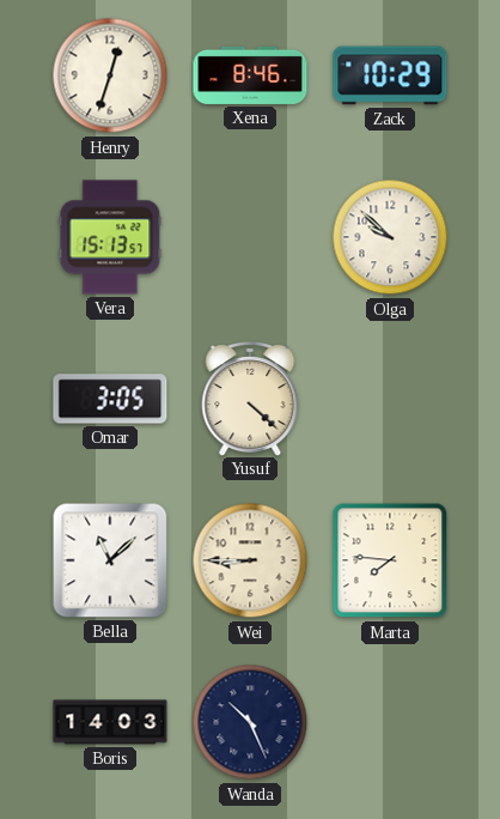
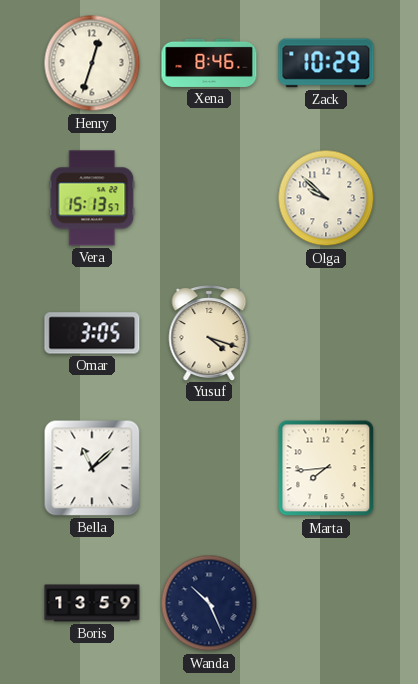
Yusuf: 4:22 -> 4:18 (209, 333)
Wei: 8:45 -> none (250, 560)
Marta: 7:46 -> 7:44 (326, 468)
Boris: 14:03 -> 13:59 (92, 603)
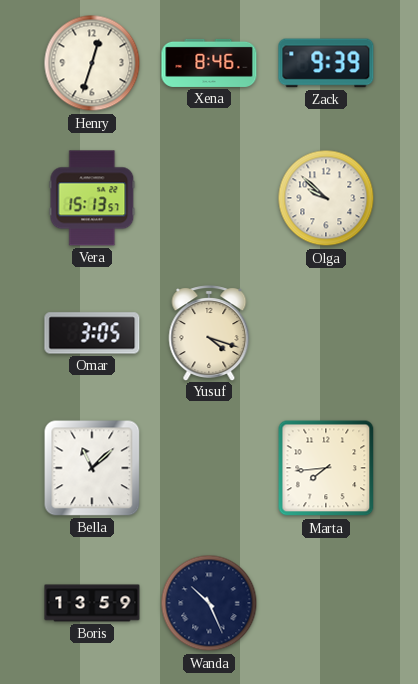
Zack: 10:29 -> 9:39 (326, 63)
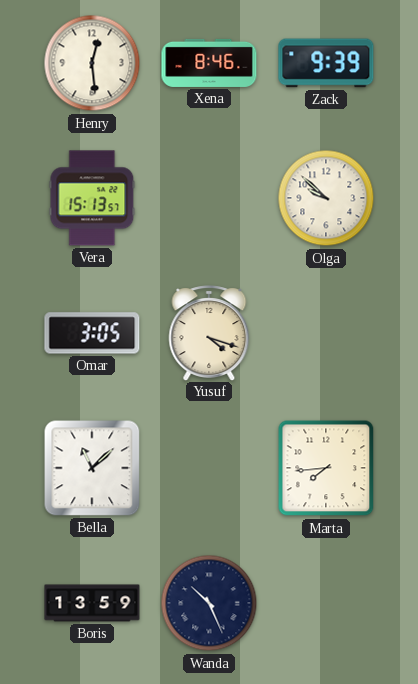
Henry: 12:33 -> 12:29 (92, 63)
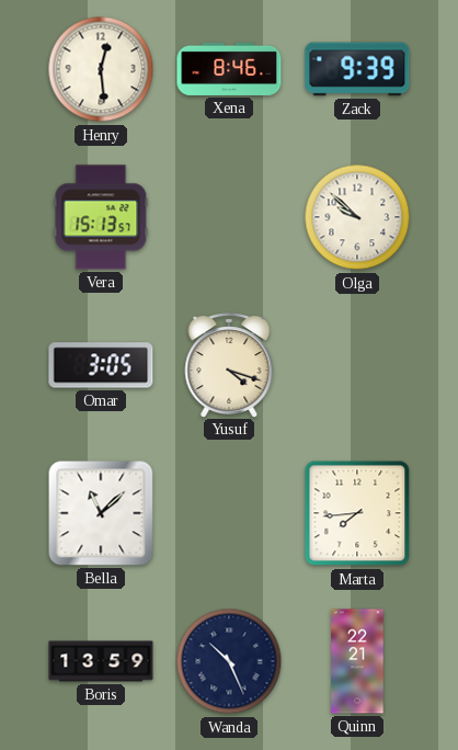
Quinn: none -> 22:21 (357, 661)
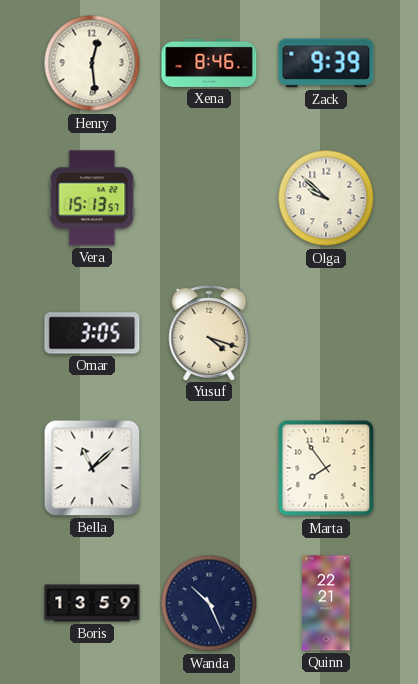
Marta: 7:44 -> 7:54 (326, 468)
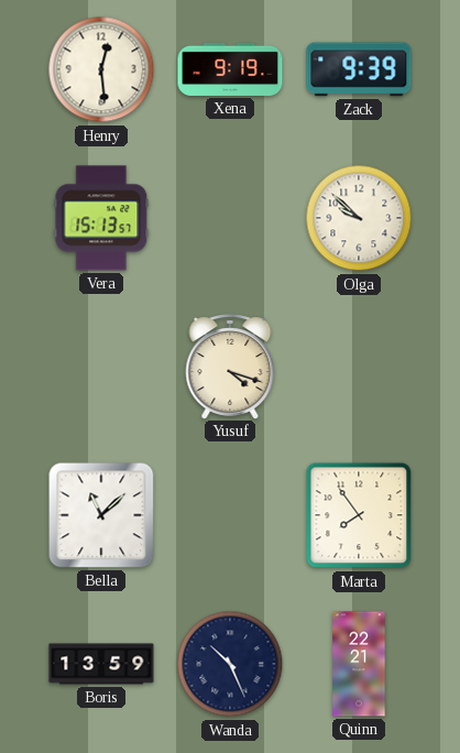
Xena: 8:46 -> 9:19 (230, 69)
Omar: 3:05 -> none (92, 333)
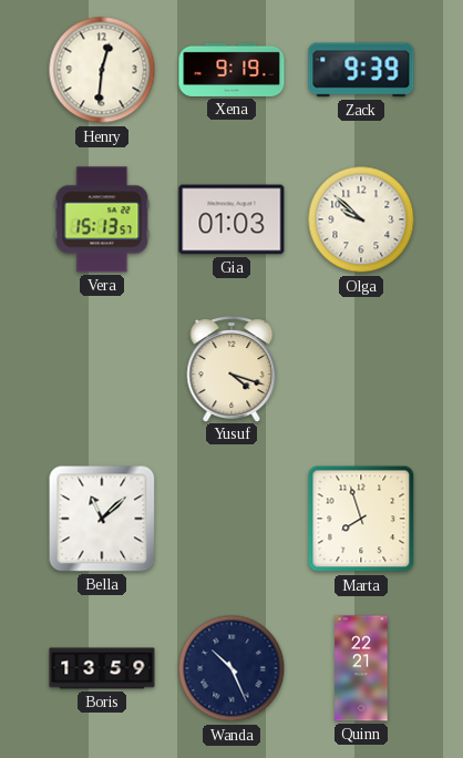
Henry: 12:29 -> 12:31 (102, 70)
Gia: none -> 01:03 (231, 219)
Marta: 7:54 -> 7:57 (361, 519)
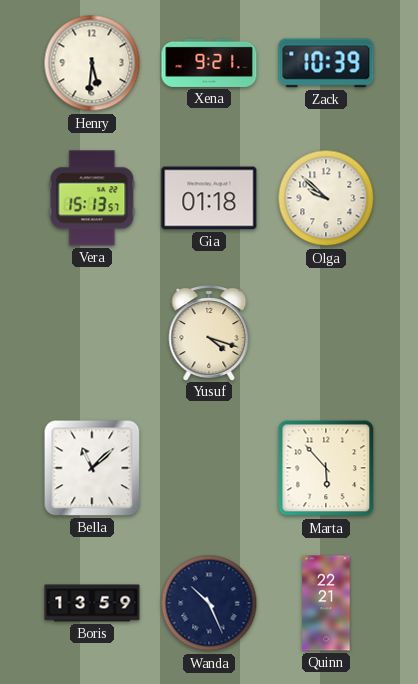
Henry: 12:31 -> 5:31 (92, 63)
Xena: 9:19 -> 9:21 (209, 63)
Zack: 9:39 -> 10:39 (326, 63)
Gia: 01:03 -> 01:18 (209, 198)
Marta: 7:57 -> 5:53 (326, 468)
